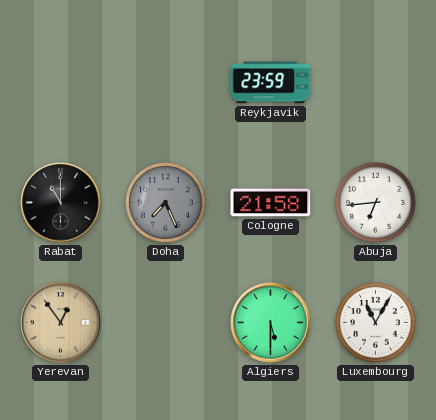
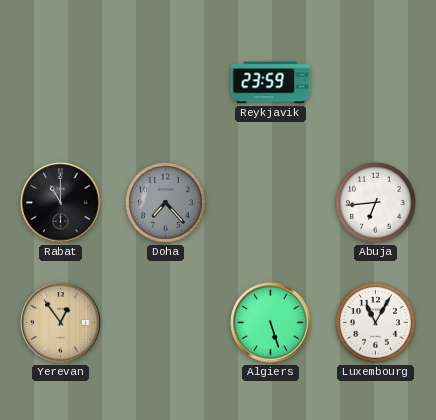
Doha: 7:26 -> 7:23 (166, 203)
Cologne: 21:58 -> none (271, 203)
Algiers: 5:30 -> 5:27 (271, 323)
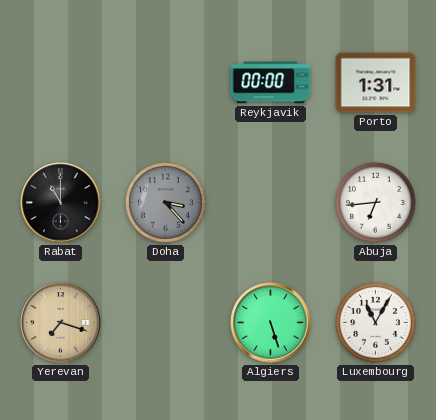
Reykjavik: 23:59 -> 00:00 (271, 83)
Porto: none -> 1:31 (376, 83)
Doha: 7:23 -> 3:23 (166, 203)
Yerevan: 12:54 -> 7:18 (61, 323)
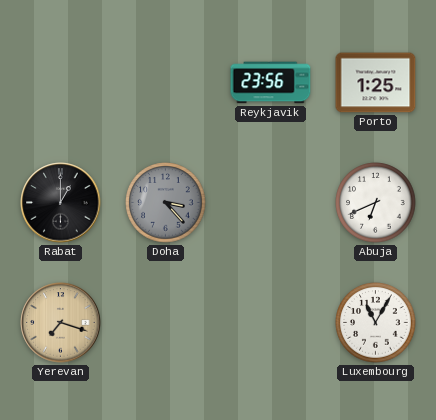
Reykjavik: 00:00 -> 23:56 (271, 83)
Porto: 1:31 -> 1:25 (376, 83)
Rabat: 11:00 -> 1:00 (61, 203)
Abuja: 6:44 -> 6:41 (376, 203)
Algiers: 5:27 -> none (271, 323)
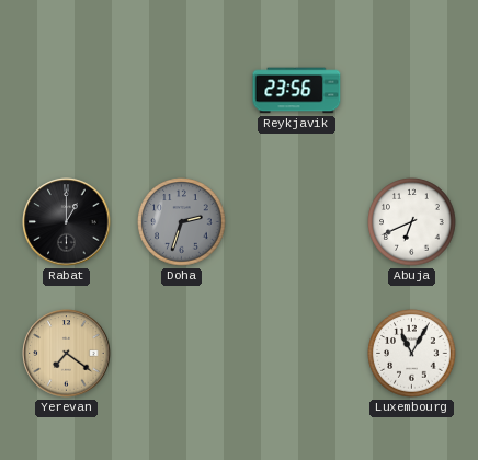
Porto: 1:25 -> none (376, 83)
Doha: 3:23 -> 2:33 (182, 222)
Yerevan: 7:18 -> 7:21 (67, 354)
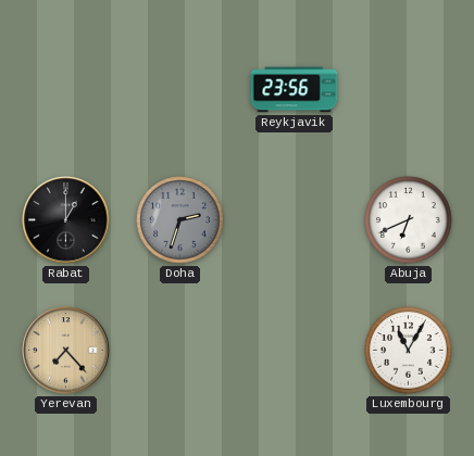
Yerevan: 7:21 -> 7:23 (66, 351)
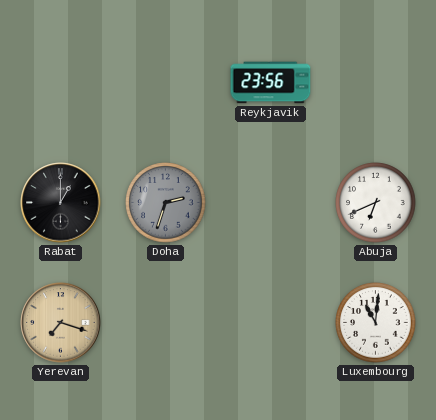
Yerevan: 7:23 -> 7:18 (61, 323)
Luxembourg: 11:05 -> 11:01 (376, 323)
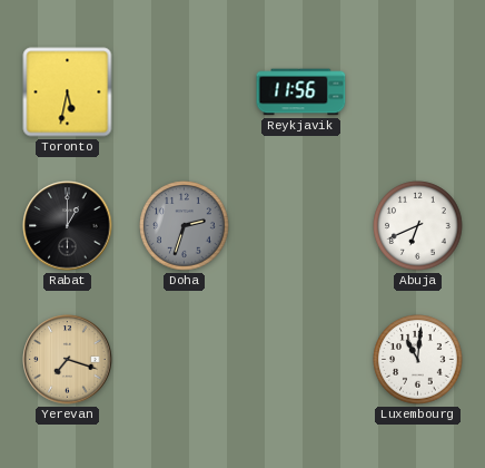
Toronto: none -> 5:32 (68, 92)
Reykjavik: 23:56 -> 11:56 (301, 92)
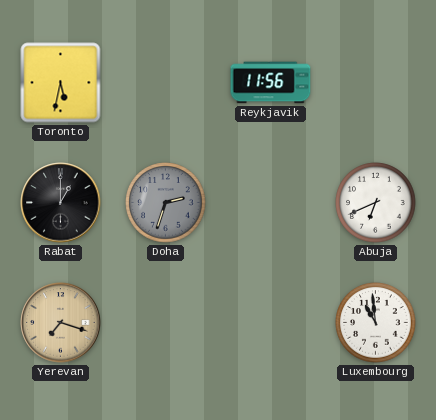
Luxembourg: 11:01 -> 10:59 (376, 323)
